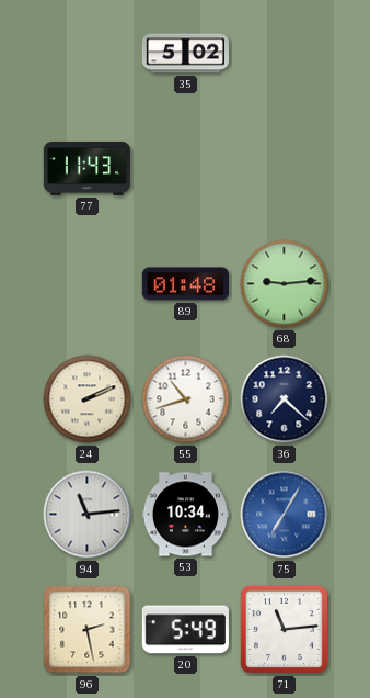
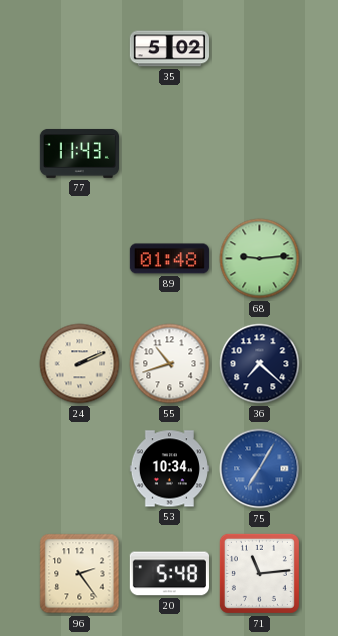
94: 11:14 -> none (88, 515)
96: 2:28 -> 2:24 (80, 574)
20: 5:49 -> 5:48 (169, 574)
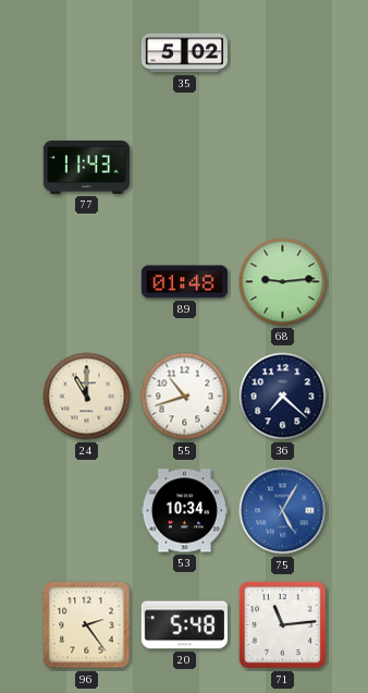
24: 2:11 -> 11:00 (87, 397)
75: 7:05 -> 5:05 (283, 511)
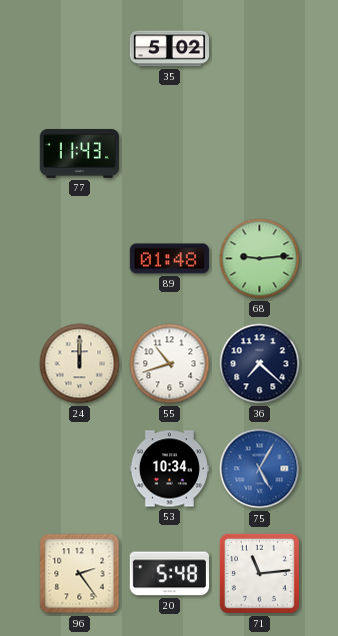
24: 11:00 -> 12:00 (80, 364)
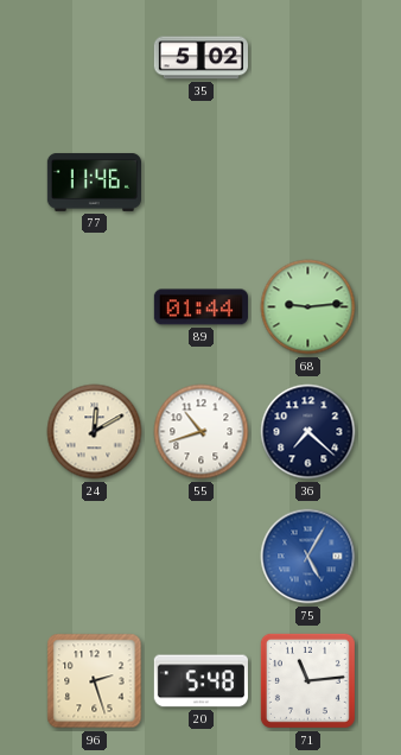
77: 11:43 -> 11:46 (94, 183)
89: 01:48 -> 01:44 (200, 307)
24: 12:00 -> 12:10 (95, 432)
53: 10:34 -> none (169, 469)
96: 2:24 -> 2:27 (95, 681)
